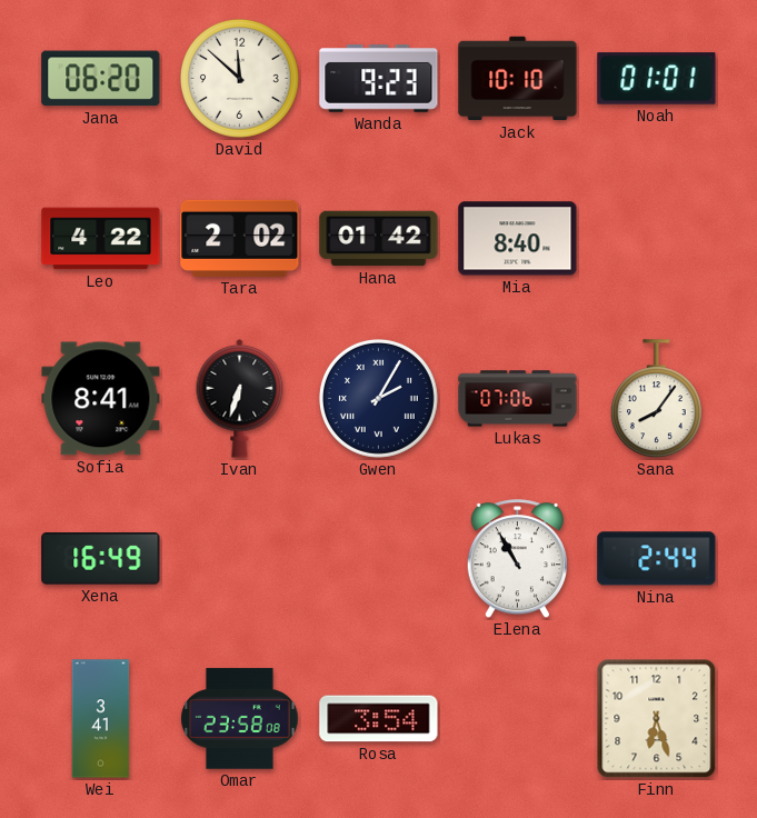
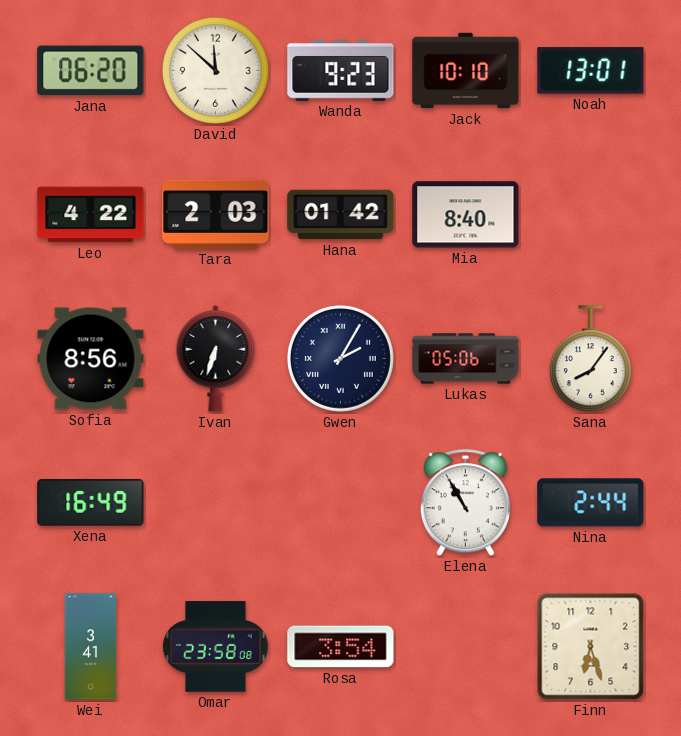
Noah: 01:01 -> 13:01 (591, 71)
Tara: 2:02 -> 2:03 (216, 214)
Sofia: 8:41 -> 8:56 (91, 359)
Lukas: 07:06 -> 05:06 (466, 359)
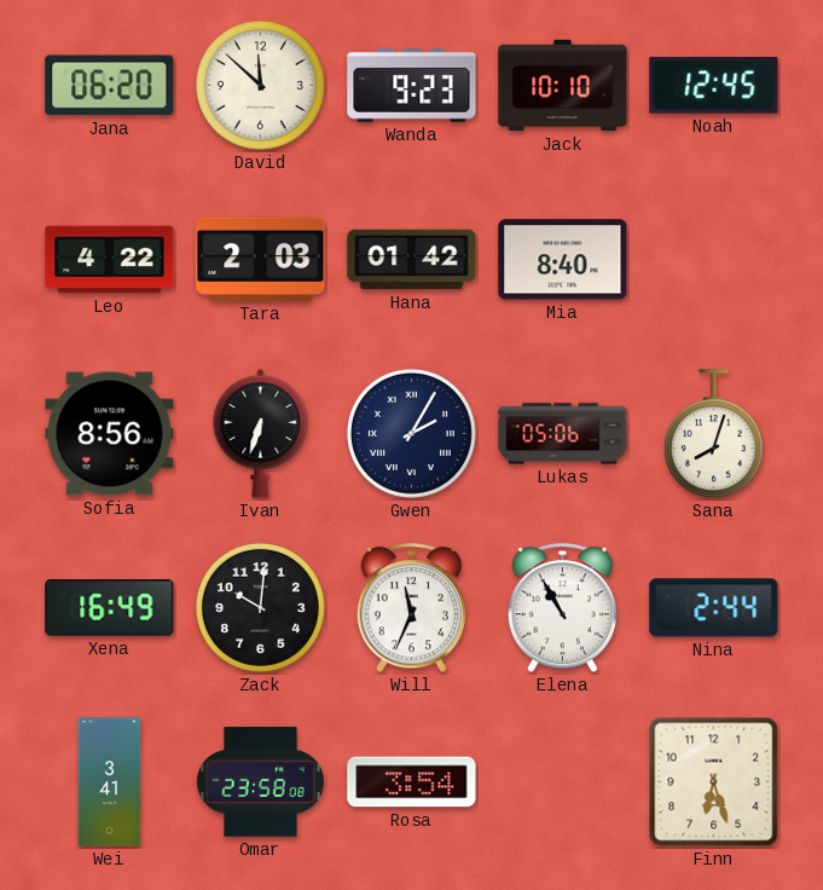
Noah: 13:01 -> 12:45 (714, 86)
Sana: 8:06 -> 8:03 (713, 434)
Zack: none -> 10:01 (260, 607)
Will: none -> 11:34 (411, 608)
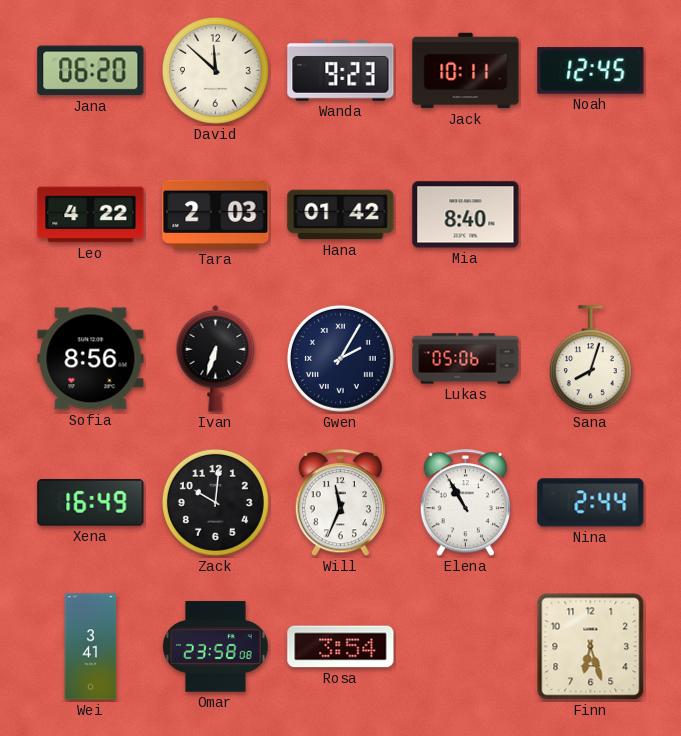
Jack: 10:10 -> 10:11 (466, 71)
